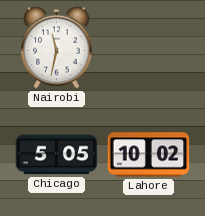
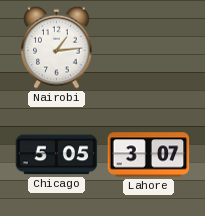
Nairobi: 11:32 -> 1:14 (57, 47)
Lahore: 10:02 -> 3:07 (149, 155)
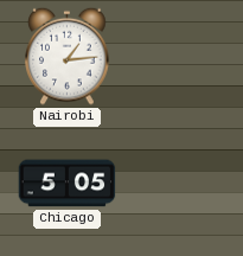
Lahore: 3:07 -> none (149, 155)
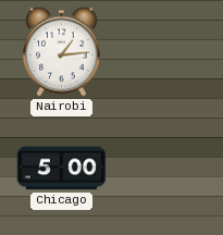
Chicago: 5:05 -> 5:00 (62, 169)
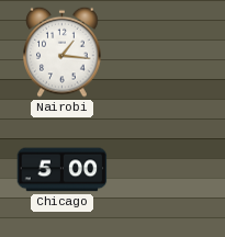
Nairobi: 1:14 -> 1:16 (63, 52)
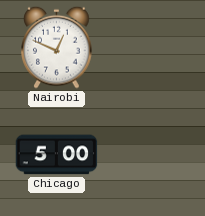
Nairobi: 1:16 -> 12:49 (57, 47)
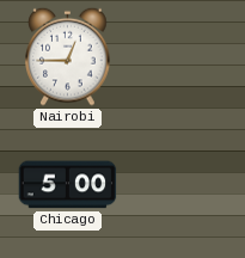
Nairobi: 12:49 -> 12:45 (68, 56)
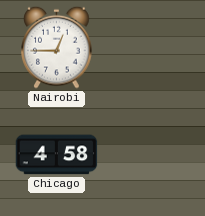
Chicago: 5:00 -> 4:58 (57, 155)
